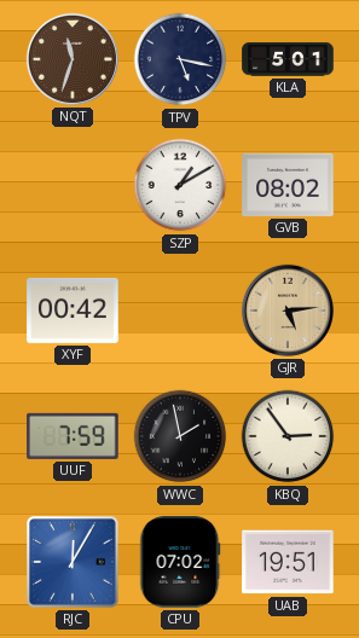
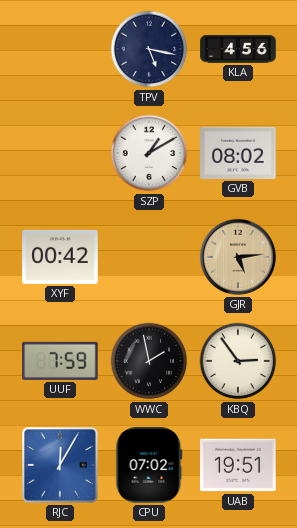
NQT: 11:33 -> none (73, 59)
KLA: 5:01 -> 4:56 (238, 49)
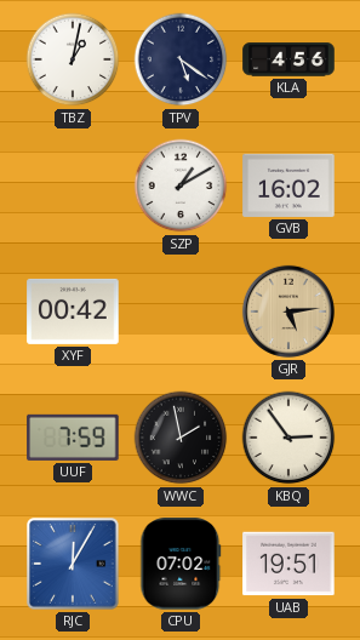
TBZ: none -> 1:02 (73, 59)
TPV: 5:17 -> 5:21 (181, 59)
GVB: 08:02 -> 16:02 (288, 185)
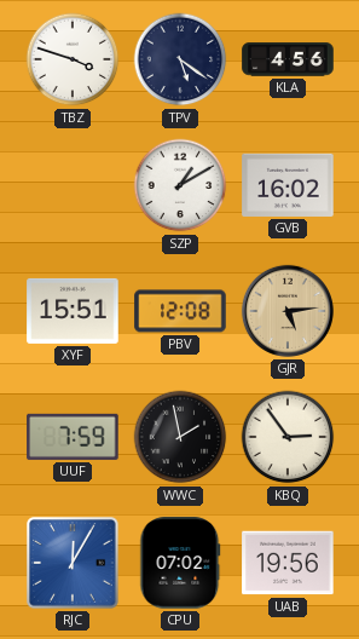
TBZ: 1:02 -> 3:48 (73, 59)
XYF: 00:42 -> 15:51 (73, 311)
PBV: none -> 12:08 (180, 311)
UAB: 19:51 -> 19:56 (288, 563)
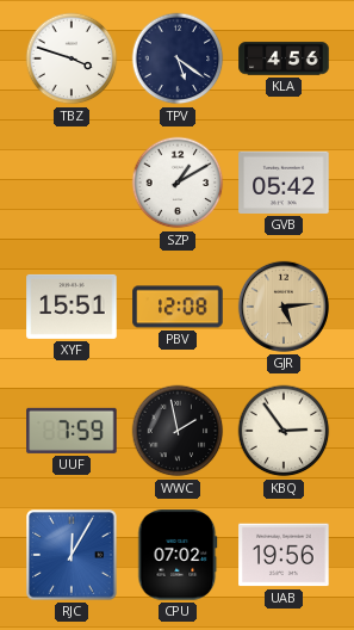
GVB: 16:02 -> 05:42 (284, 183)
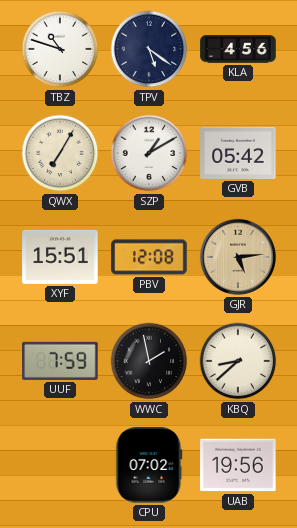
TBZ: 3:48 -> 10:48 (60, 49)
QWX: none -> 7:05 (60, 153)
KBQ: 2:54 -> 8:38 (238, 361)
RJC: 12:05 -> none (72, 555)
